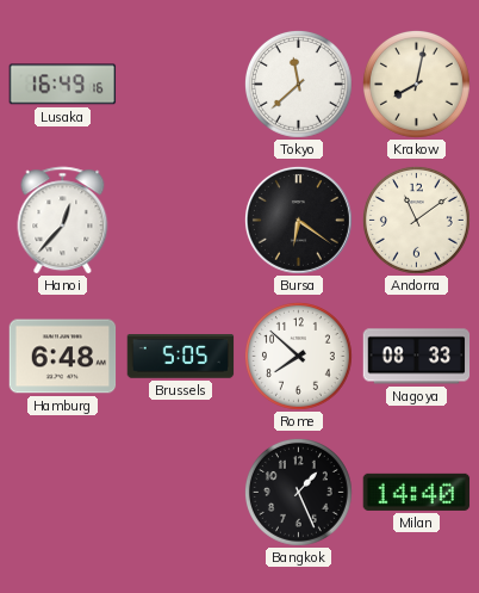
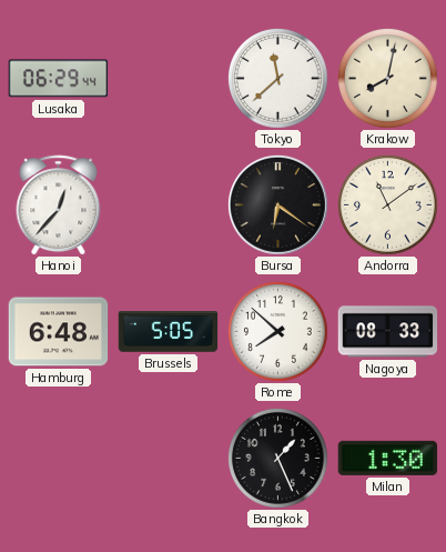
Lusaka: 16:49 -> 06:29 (59, 79)
Milan: 14:40 -> 1:30 (388, 458)
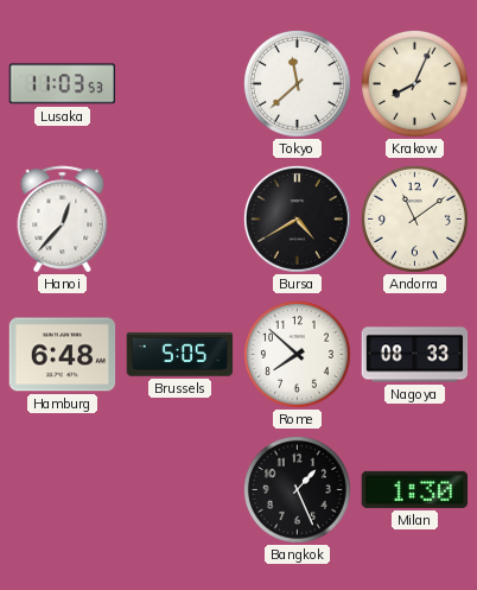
Lusaka: 06:29 -> 11:03 (63, 84)
Krakow: 8:02 -> 8:04 (414, 83)
Bursa: 6:21 -> 4:40 (297, 218)
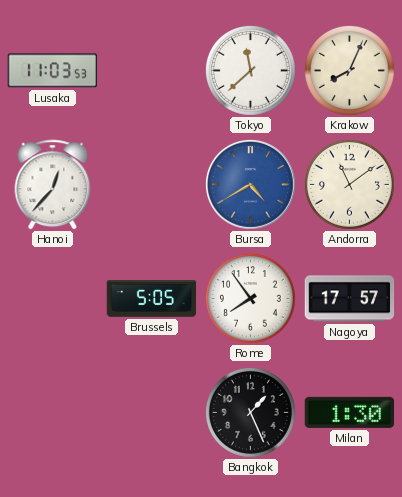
Bursa dial: black -> blue (250, 184)
Hamburg: 6:48 -> none (63, 355)
Rome: 7:52 -> 7:54 (250, 298)
Nagoya: 08:33 -> 17:57 (350, 299)
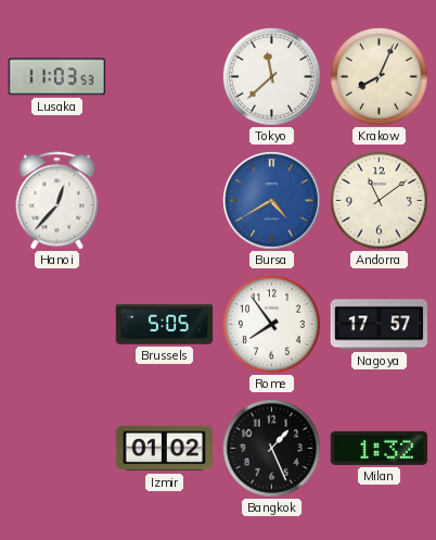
Izmir: none -> 01:02 (165, 449)
Milan: 1:30 -> 1:32 (380, 448)
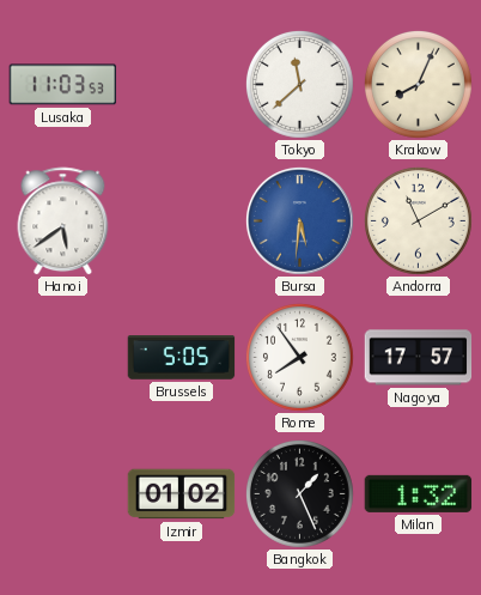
Hanoi: 12:37 -> 5:39 (63, 221)
Bursa: 4:40 -> 5:31 (299, 220)
Andorra: 11:09 -> 11:10 (418, 220)
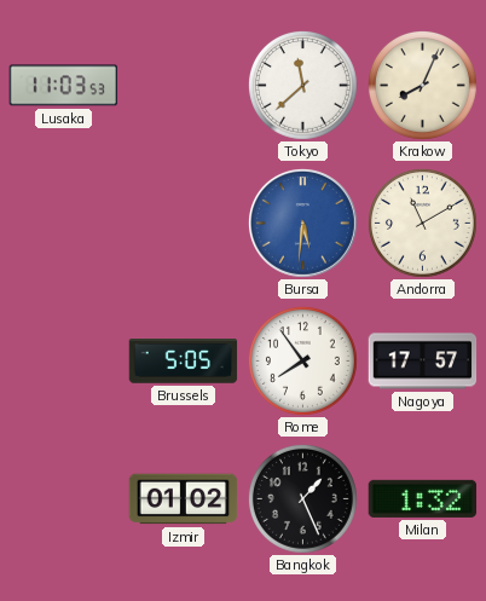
Hanoi: 5:39 -> none (63, 221)
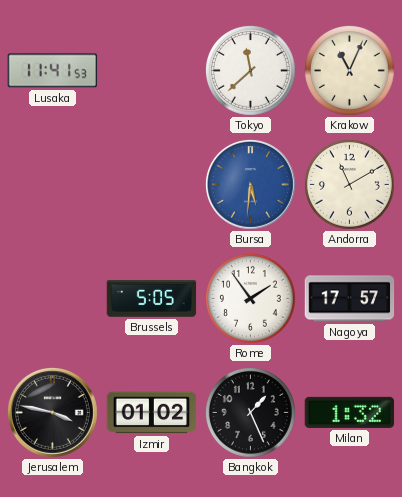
Lusaka: 11:03 -> 11:41 (53, 71)
Krakow: 8:04 -> 11:04 (349, 70)
Rome: 7:54 -> 1:54 (250, 298)
Jerusalem: none -> 3:47 (52, 412)
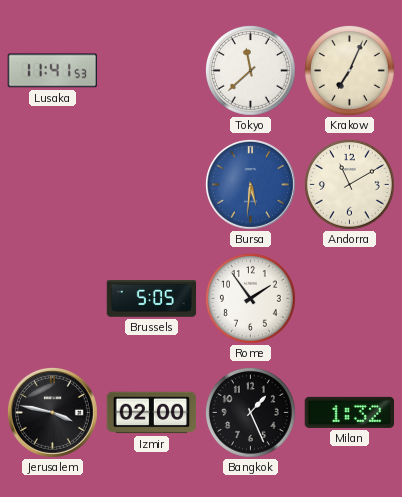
Krakow: 11:04 -> 7:04 (349, 70)
Nagoya: 17:57 -> none (350, 299)
Izmir: 01:02 -> 02:00 (152, 413)
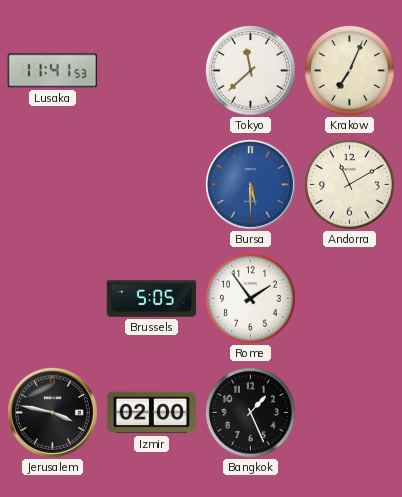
Bursa: 5:31 -> 5:30 (250, 184)
Milan: 1:32 -> none (350, 412)
